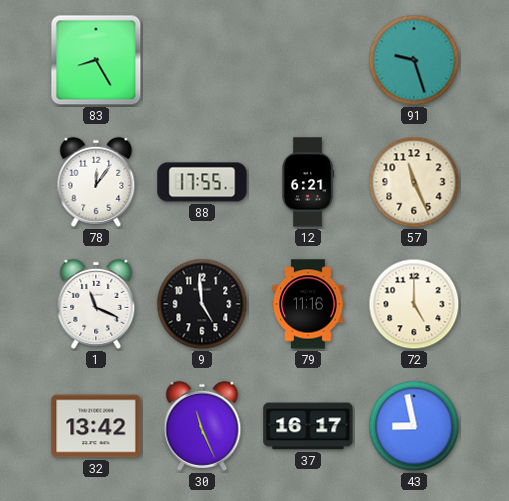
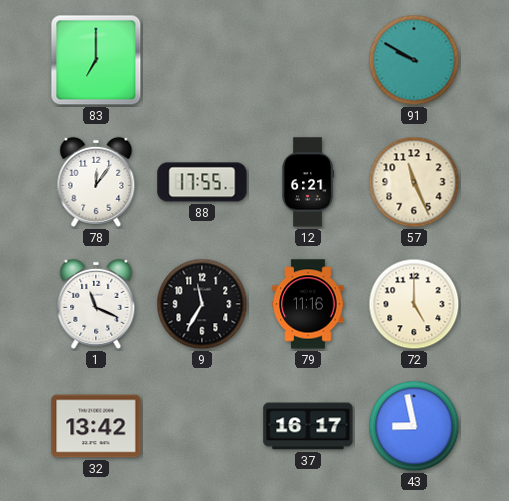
83: 8:25 -> 7:00 (96, 60)
91: 9:27 -> 9:50 (414, 60)
9: 4:59 -> 11:35 (202, 304)
30: 11:26 -> none (202, 426)
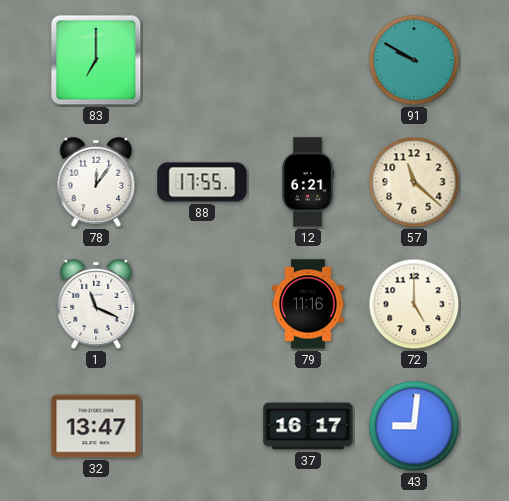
57: 11:26 -> 11:22 (414, 182)
9: 11:35 -> none (202, 304)
32: 13:42 -> 13:47 (96, 426)
43: 8:58 -> 9:01 (414, 426)
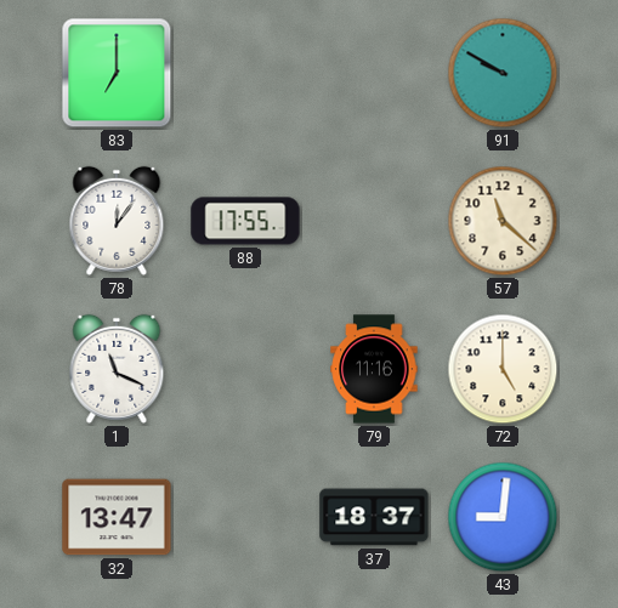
12: 6:21 -> none (308, 182)
37: 16:17 -> 18:37 (374, 517)
